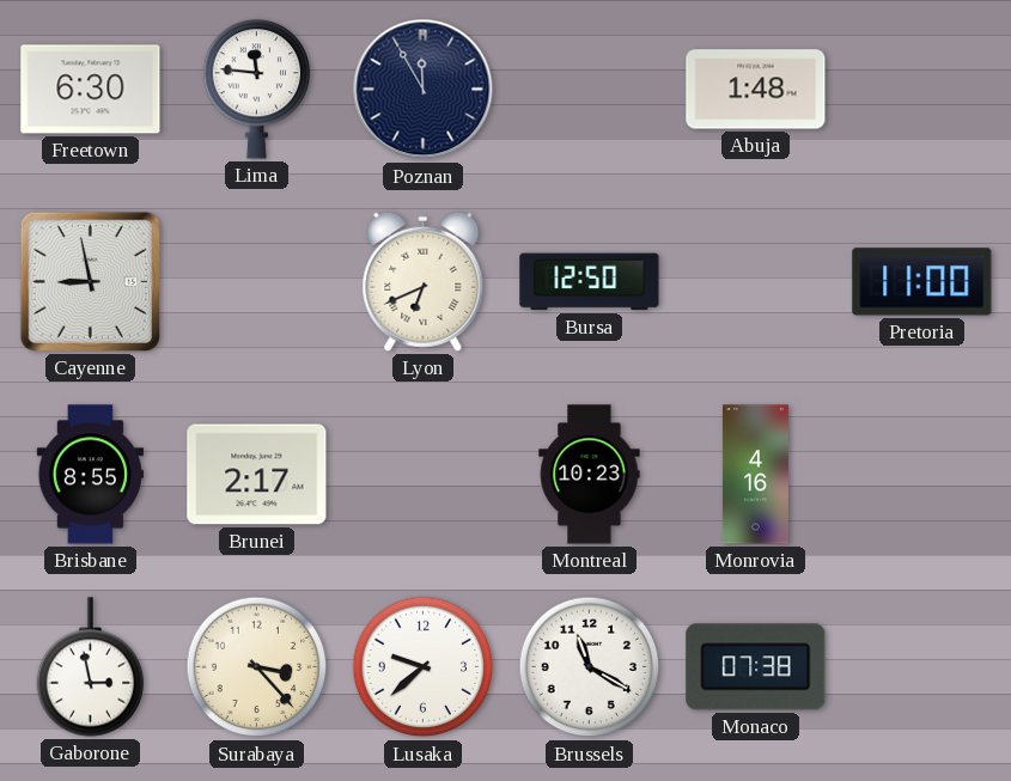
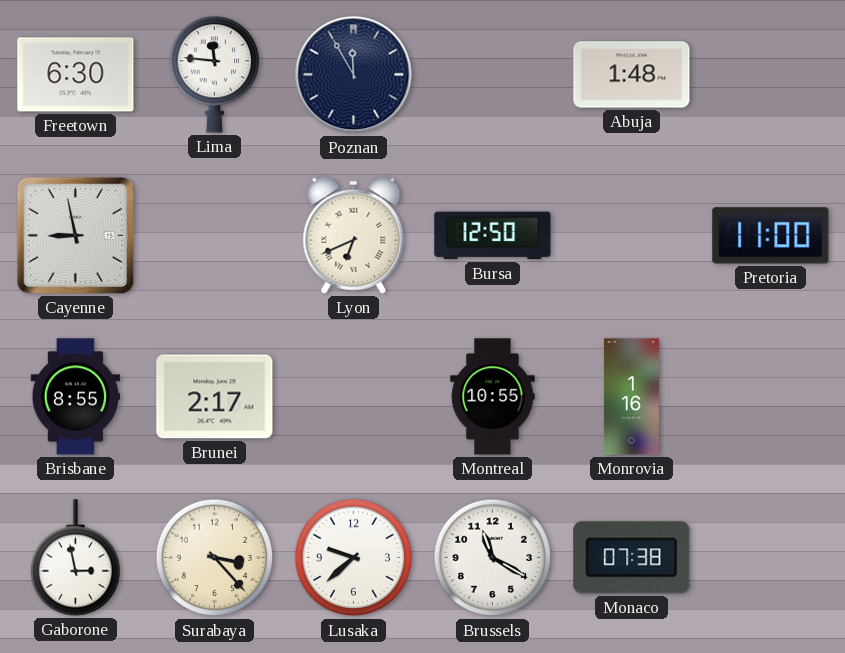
Montreal: 10:23 -> 10:55 (493, 397)
Monrovia: 4:16 -> 1:16 (631, 397)
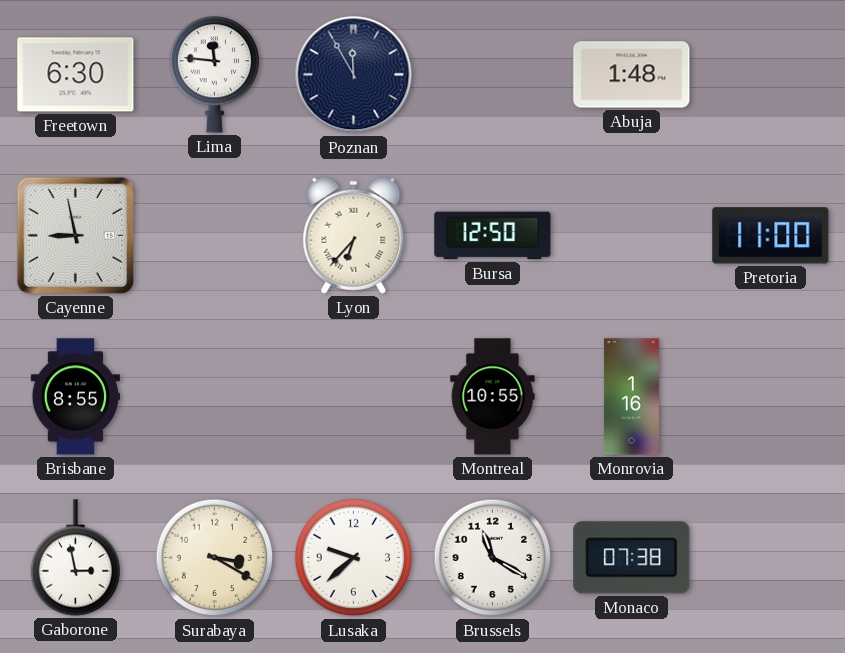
Lyon: 6:41 -> 6:37 (354, 235)
Brunei: 2:17 -> none (215, 397)
Surabaya: 3:23 -> 3:20 (215, 558)
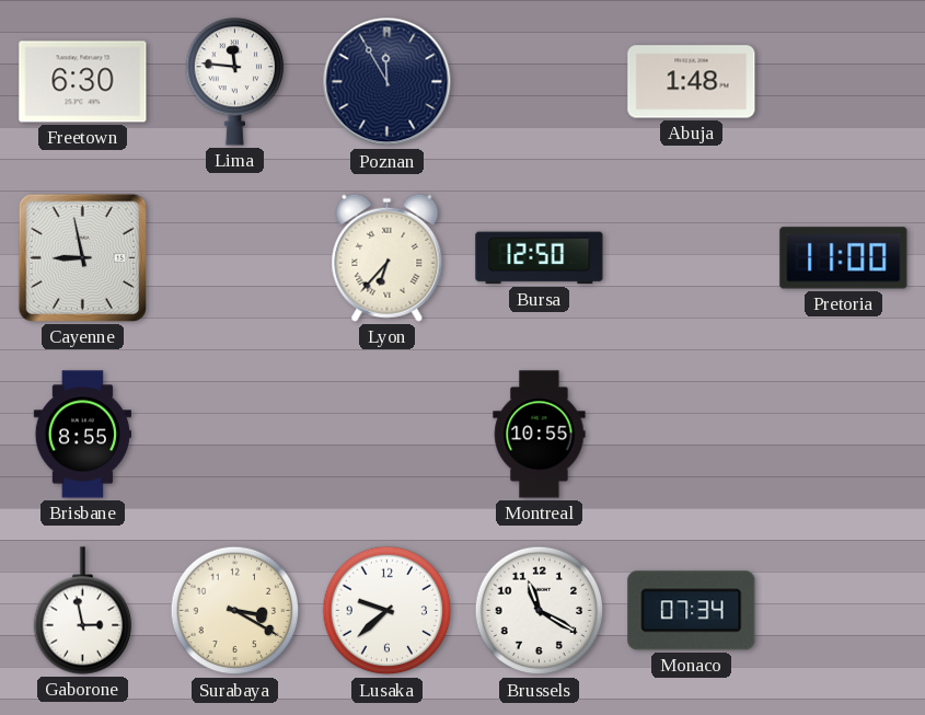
Monrovia: 1:16 -> none (631, 397)
Monaco: 07:38 -> 07:34 (692, 611)
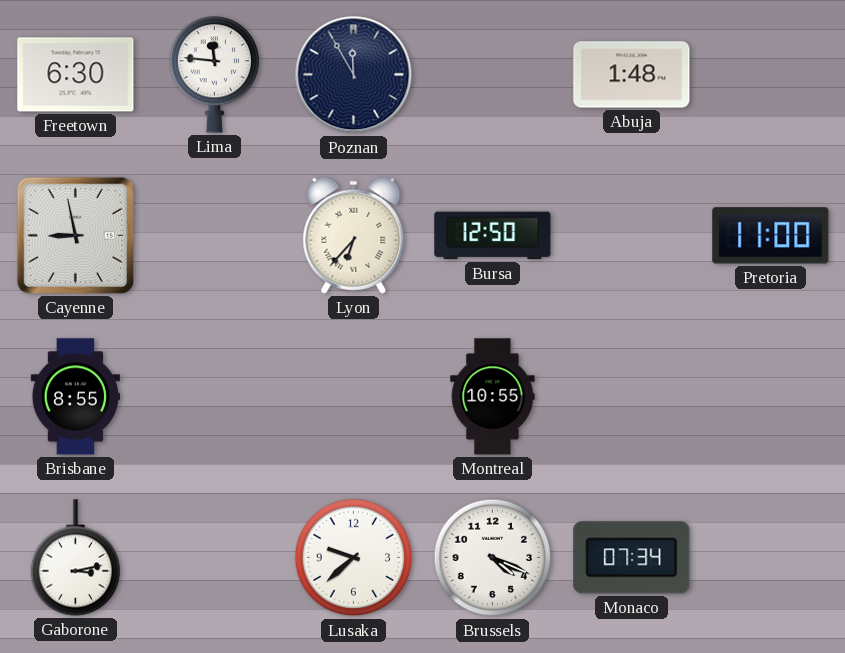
Gaborone: 2:58 -> 3:13 (76, 558)
Surabaya: 3:20 -> none (235, 611)
Brussels: 11:20 -> 4:19 (493, 558)
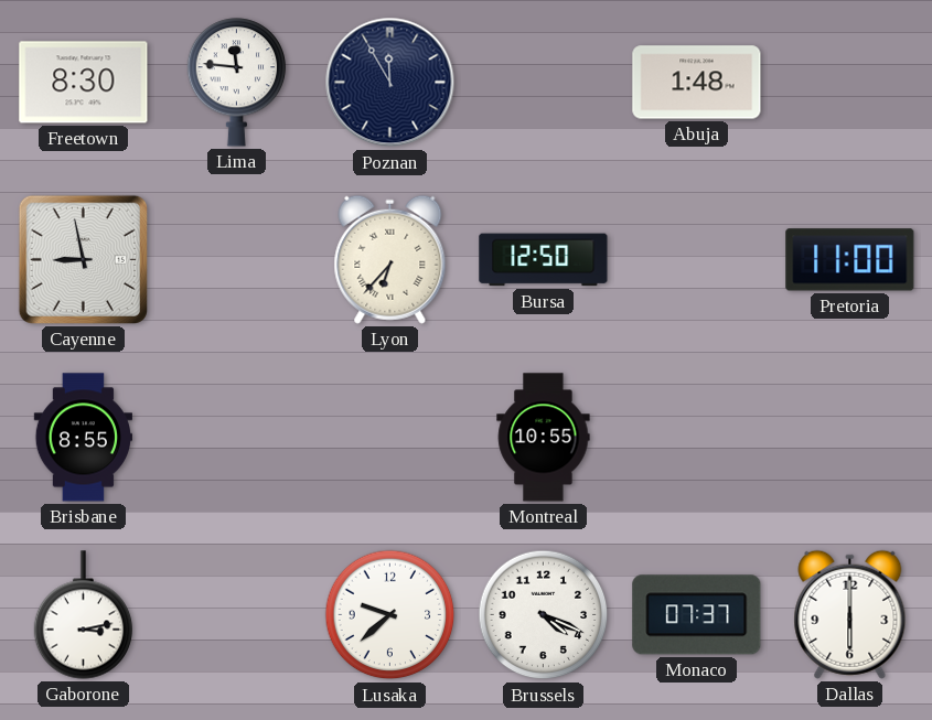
Freetown: 6:30 -> 8:30 (84, 83)
Monaco: 07:34 -> 07:37 (697, 615)
Dallas: none -> 6:00 (850, 614)
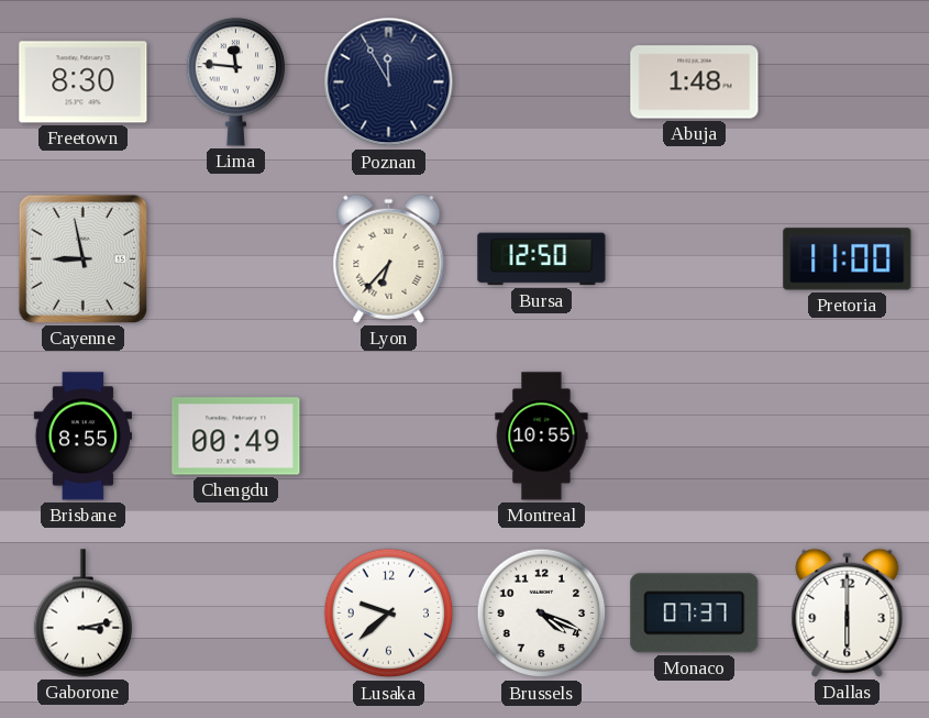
Chengdu: none -> 00:49 (236, 437)
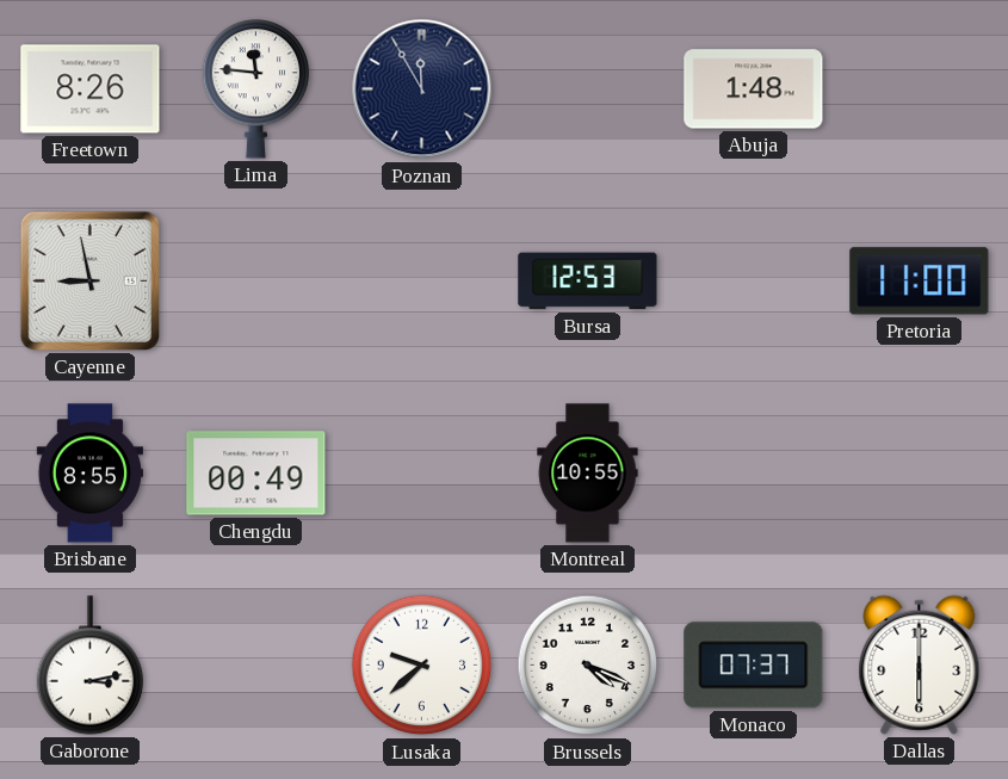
Freetown: 8:30 -> 8:26 (91, 89)
Lyon: 6:37 -> none (389, 258)
Bursa: 12:50 -> 12:53 (588, 282)
